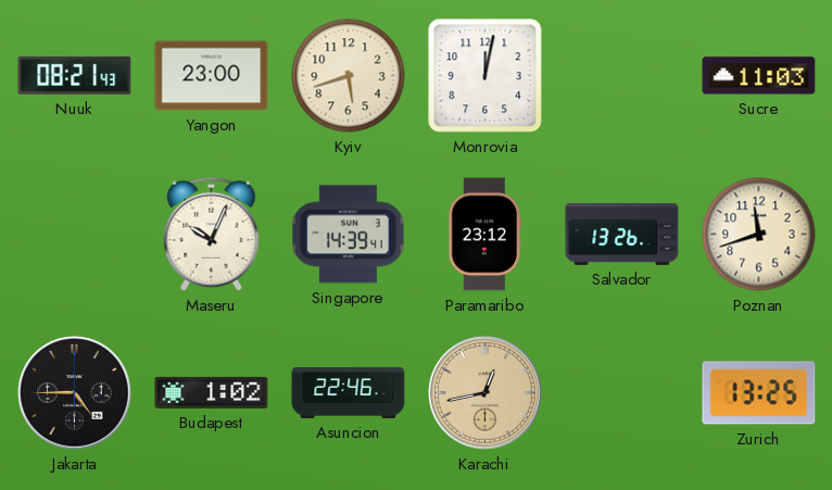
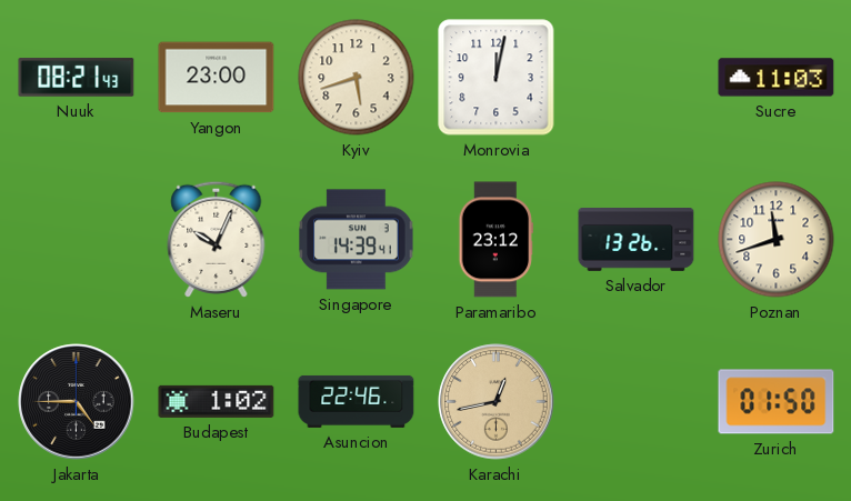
Zurich: 13:25 -> 01:50 (777, 402)
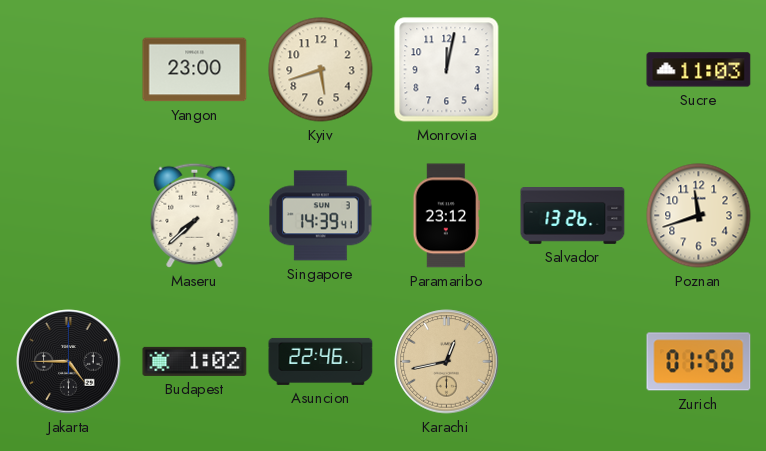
Nuuk: 08:21 -> none (77, 78)
Maseru: 10:04 -> 7:38 (195, 215)
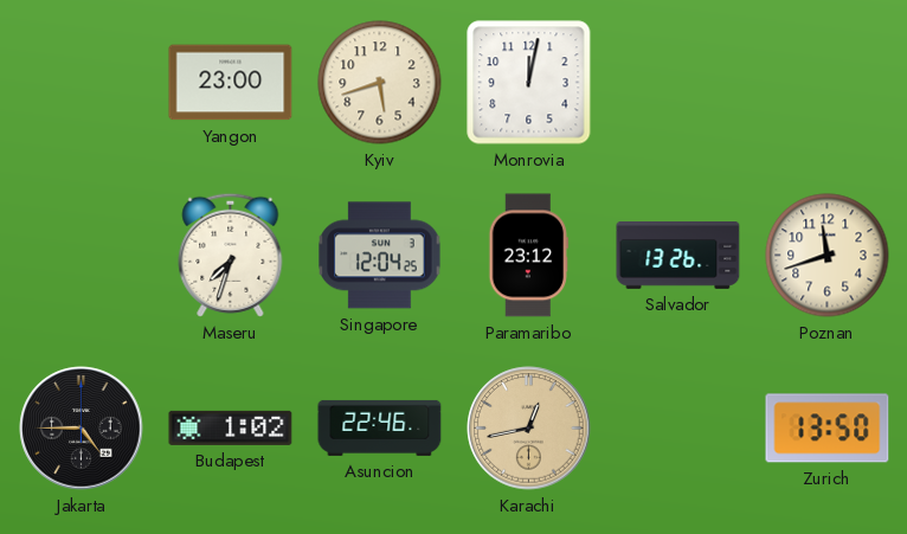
Sucre: 11:03 -> none (699, 70)
Maseru: 7:38 -> 7:33 (231, 255)
Singapore: 14:39 -> 12:04 (380, 256)
Zurich: 01:50 -> 13:50 (828, 429)
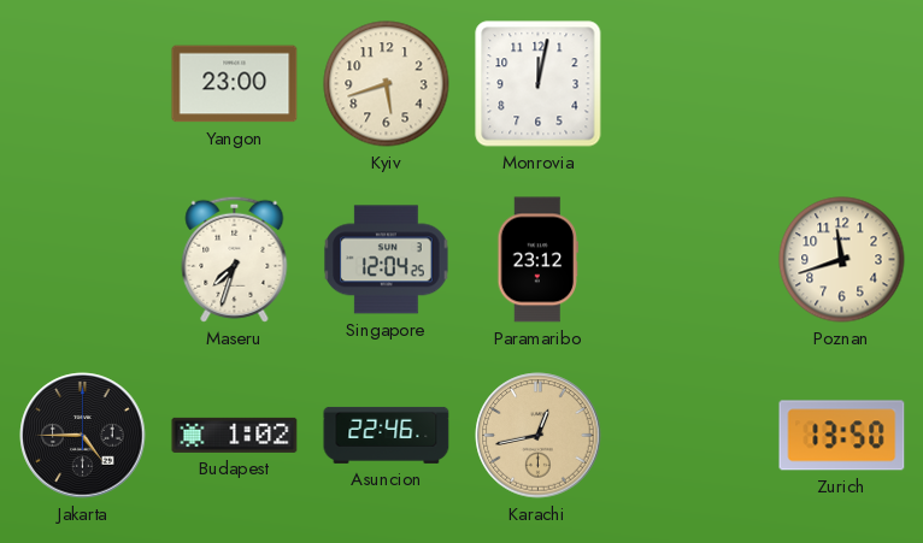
Salvador: 13:26 -> none (678, 256)
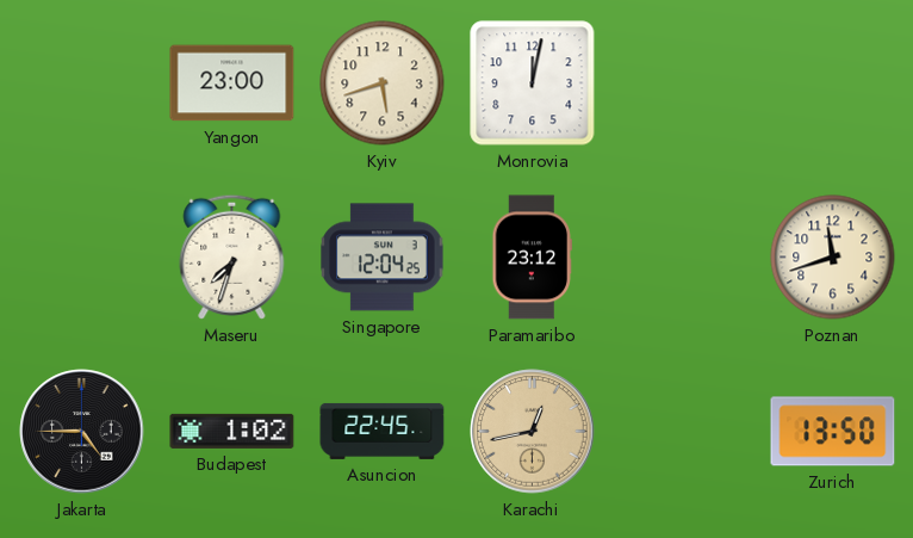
Asuncion: 22:46 -> 22:45 (383, 431)
